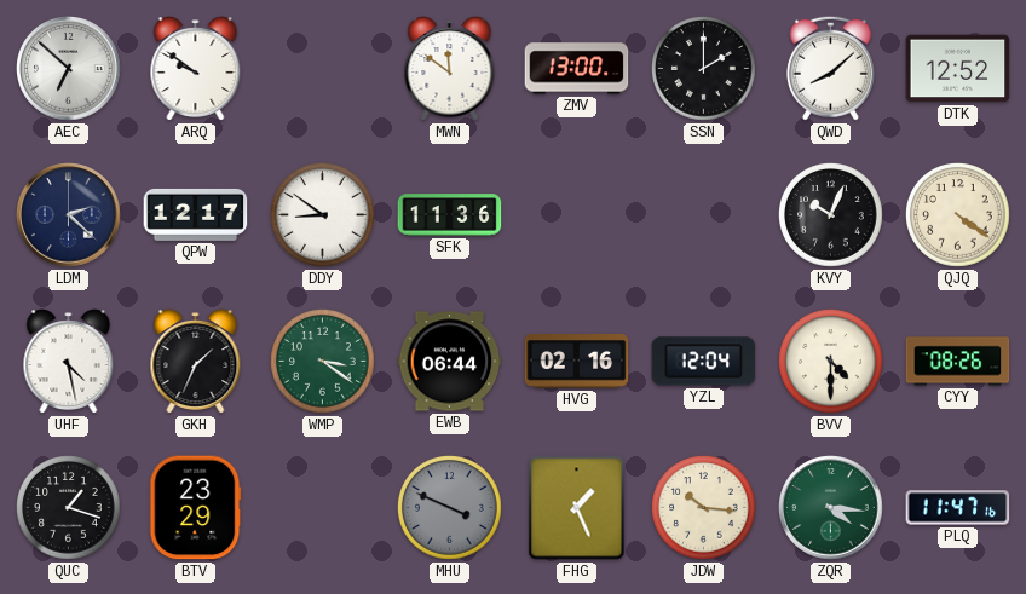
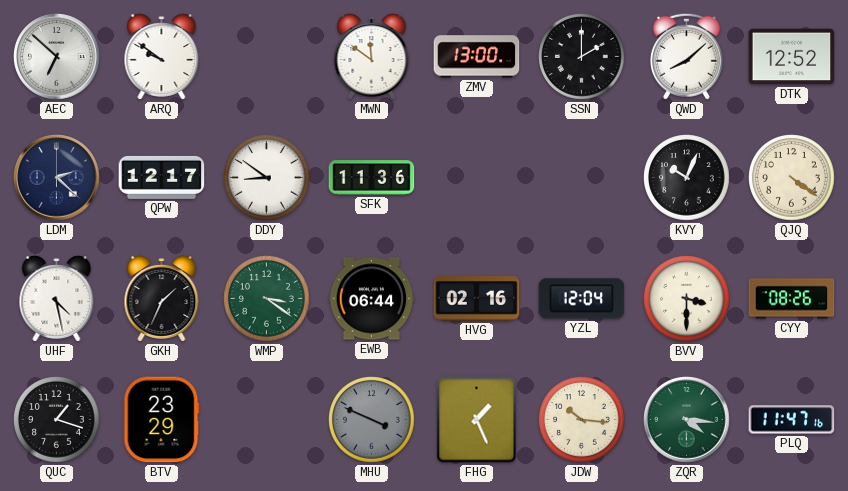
BVV: 4:30 -> 3:30 (687, 299)
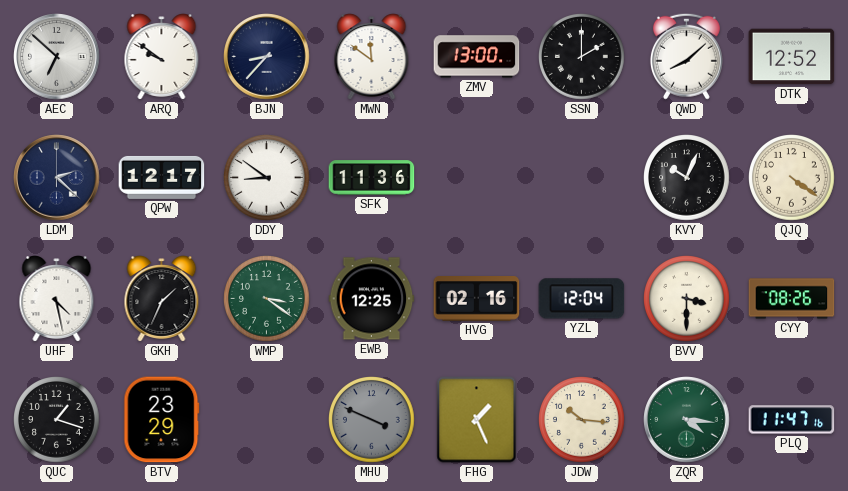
BJN: none -> 8:37 (267, 57)
EWB: 06:44 -> 12:25 (372, 299)
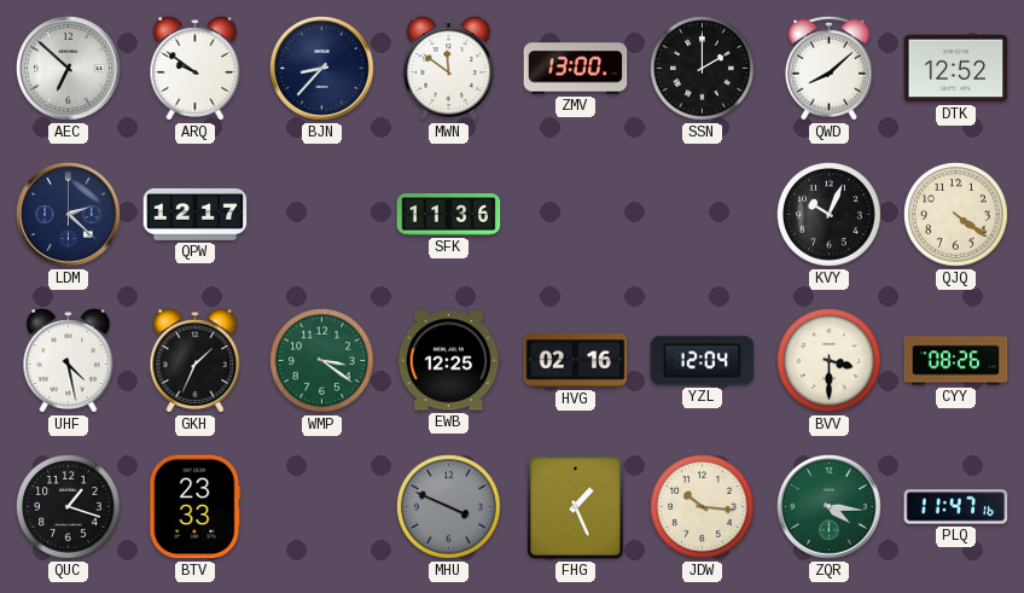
DDY: 8:51 -> none (267, 178)
BTV: 23:29 -> 23:33 (196, 507)
